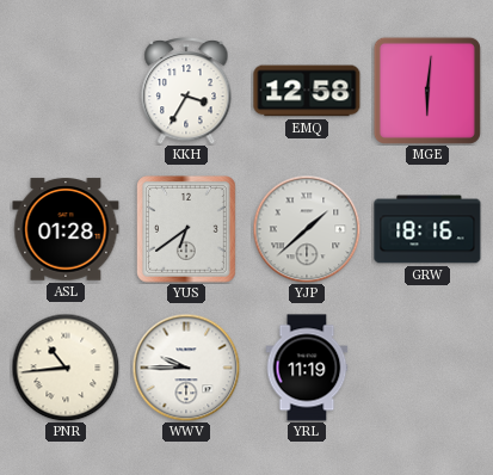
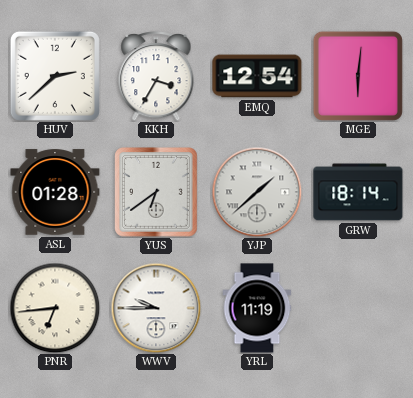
HUV: none -> 2:38 (55, 76)
EMQ: 12:58 -> 12:54 (257, 76)
GRW: 18:16 -> 18:14 (358, 192)
PNR: 10:44 -> 6:44 (55, 308)
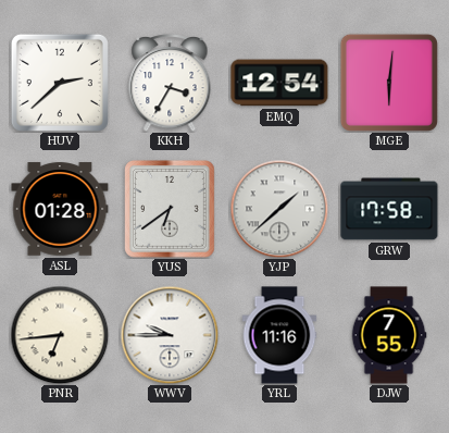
GRW: 18:14 -> 17:58 (389, 209)
YRL: 11:19 -> 11:16 (279, 335)
DJW: none -> 7:55 (389, 335)
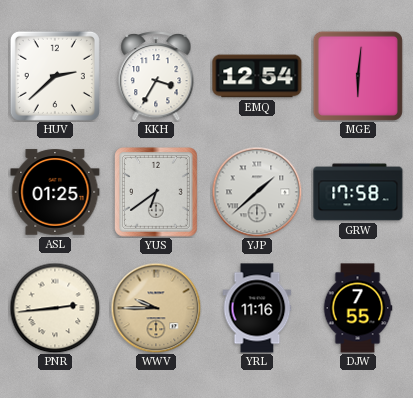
ASL: 01:28 -> 01:25 (55, 192)
PNR: 6:44 -> 2:44 (55, 308)
WWV dial: white -> champagne (156, 308)
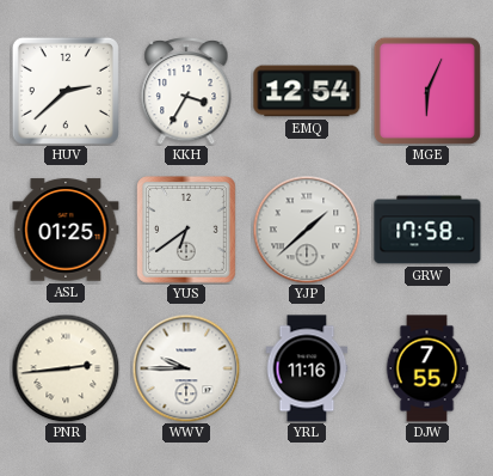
MGE: 6:01 -> 6:04 (427, 91)
WWV dial: champagne -> white (186, 368)
